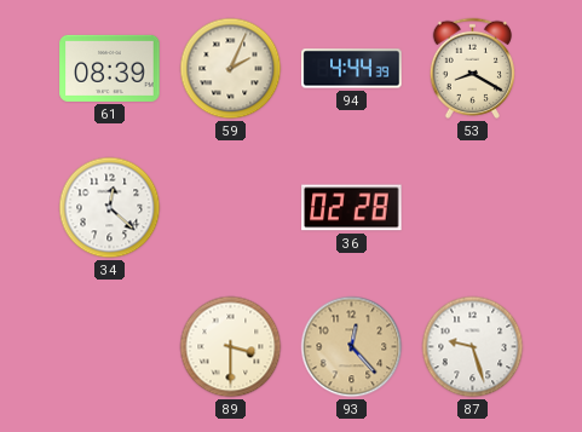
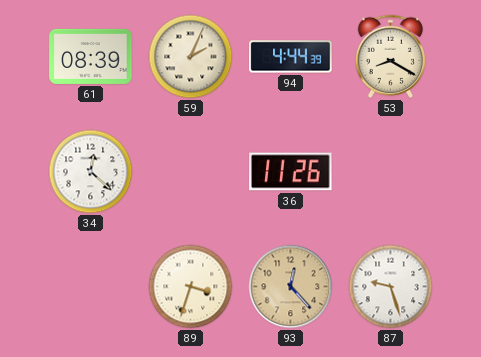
36: 02:28 -> 11:26 (291, 172)
89: 3:30 -> 3:33 (191, 287)
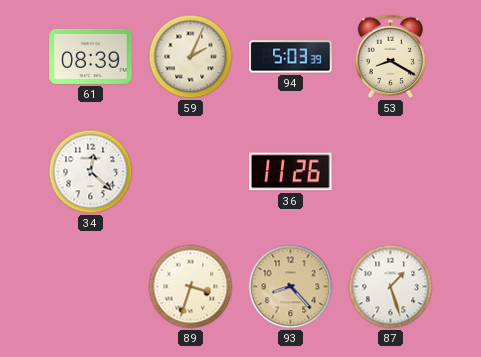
94: 4:44 -> 5:03 (291, 57)
93: 12:23 -> 8:23 (291, 287)
87: 9:27 -> 1:27 (391, 287)
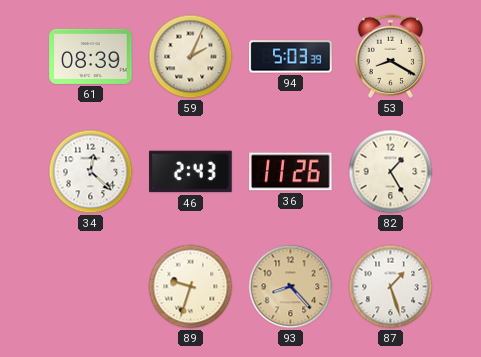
46: none -> 2:43 (191, 172)
82: none -> 1:25 (391, 172)
89: 3:33 -> 9:33 (191, 287)
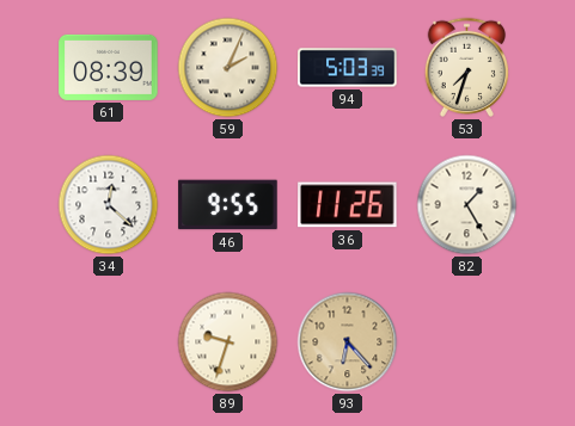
53: 8:20 -> 7:33 (466, 67)
46: 2:43 -> 9:55 (228, 205)
93: 8:23 -> 6:23 (348, 342)
87: 1:27 -> none (391, 287)
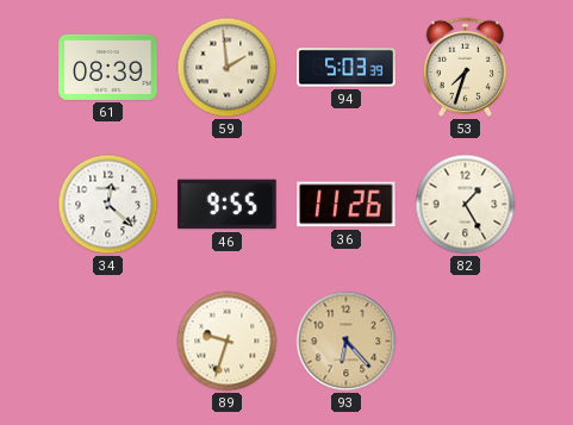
59: 2:04 -> 1:59 (228, 68)
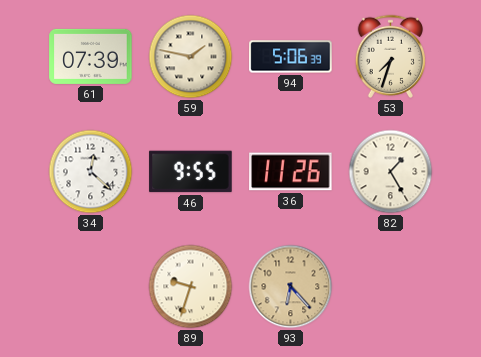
61: 08:39 -> 07:39 (91, 56)
59: 1:59 -> 1:47 (191, 57)
94: 5:03 -> 5:06 (291, 57)
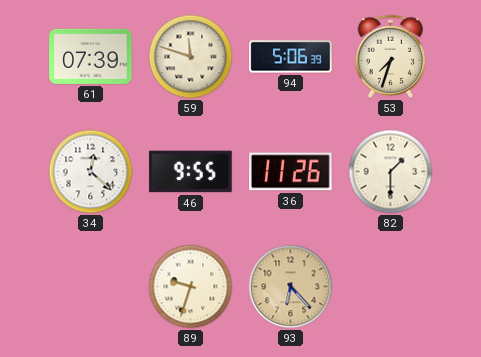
59: 1:47 -> 11:48 (191, 57)
82: 1:25 -> 1:30 (391, 172)
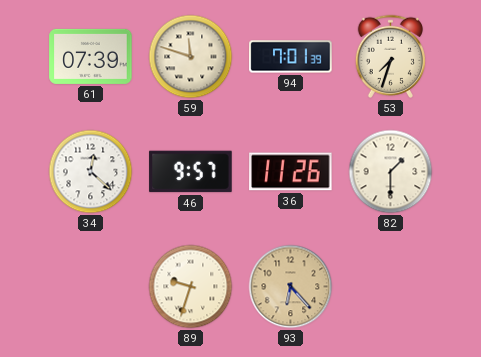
94: 5:06 -> 7:01 (291, 57)
46: 9:55 -> 9:57 (191, 172)
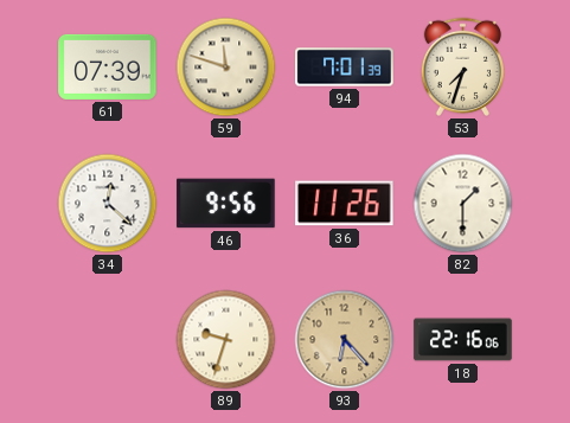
46: 9:57 -> 9:56 (226, 204)
18: none -> 22:16 (463, 340)
